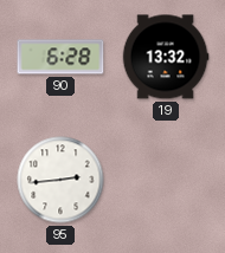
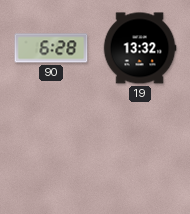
95: 2:44 -> none (60, 180)
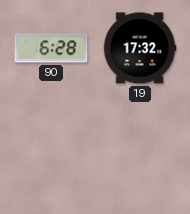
19: 13:32 -> 17:32 (140, 48)
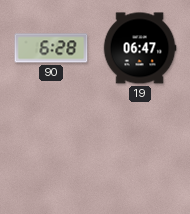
19: 17:32 -> 06:47 (140, 48)
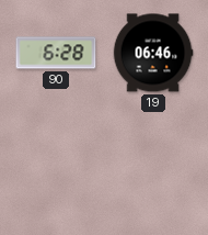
19: 06:47 -> 06:46 (153, 53)
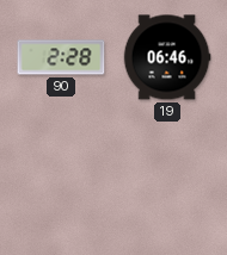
90: 6:28 -> 2:28 (61, 57)
